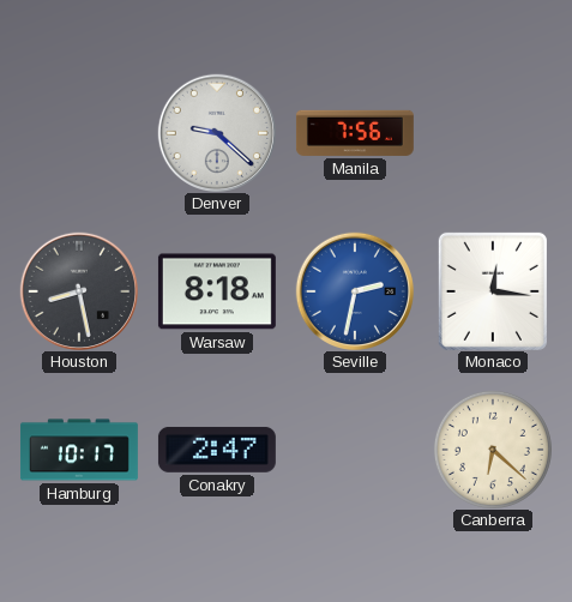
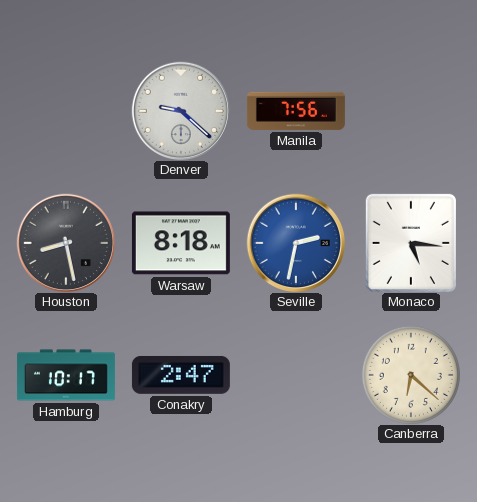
Monaco: 12:16 -> 5:16 (411, 243)
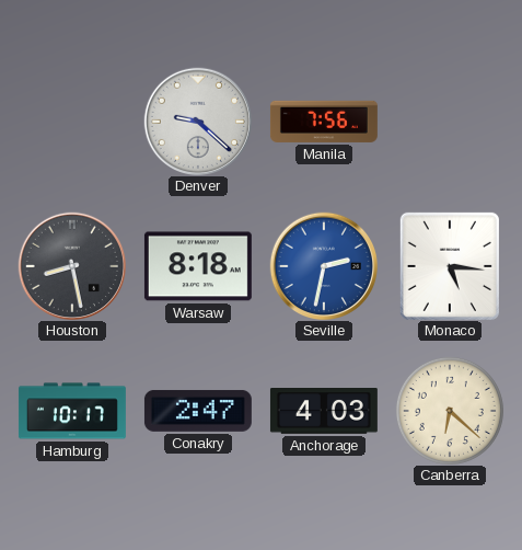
Anchorage: none -> 4:03 (324, 411)
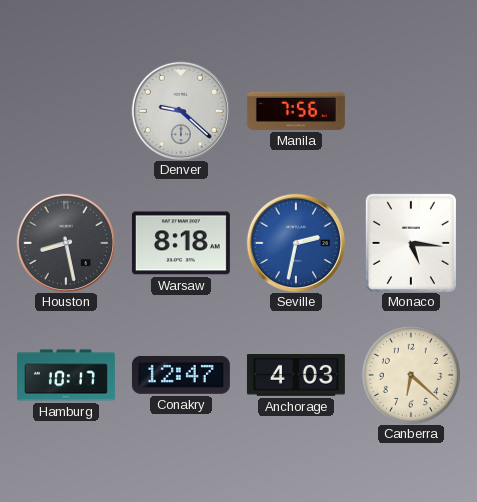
Conakry: 2:47 -> 12:47 (181, 375)
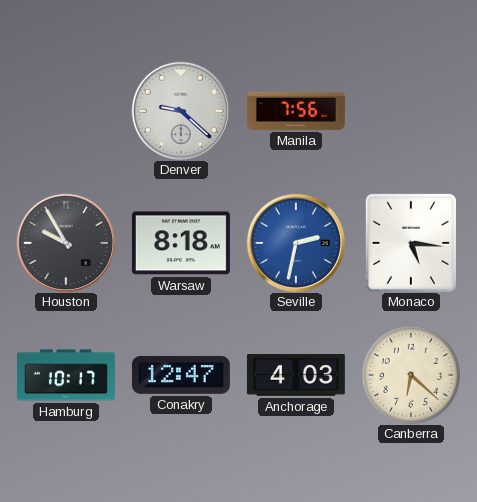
Houston: 8:28 -> 9:55 (65, 242)
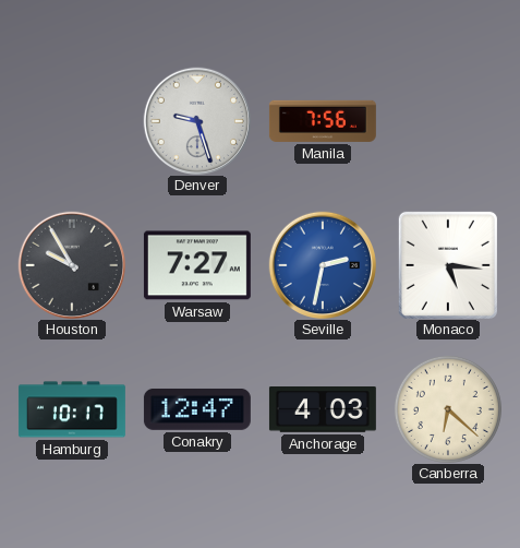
Denver: 9:22 -> 9:27 (196, 120)
Warsaw: 8:18 -> 7:27 (197, 265)
